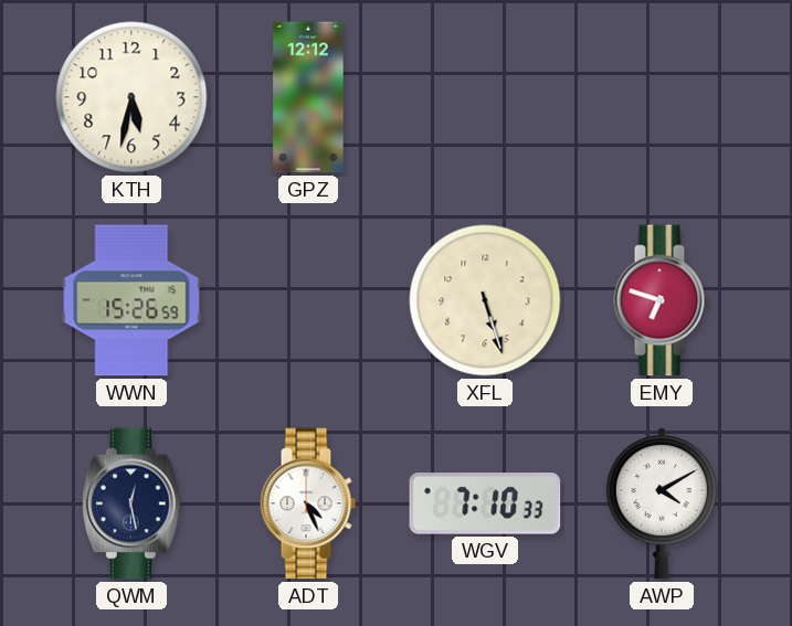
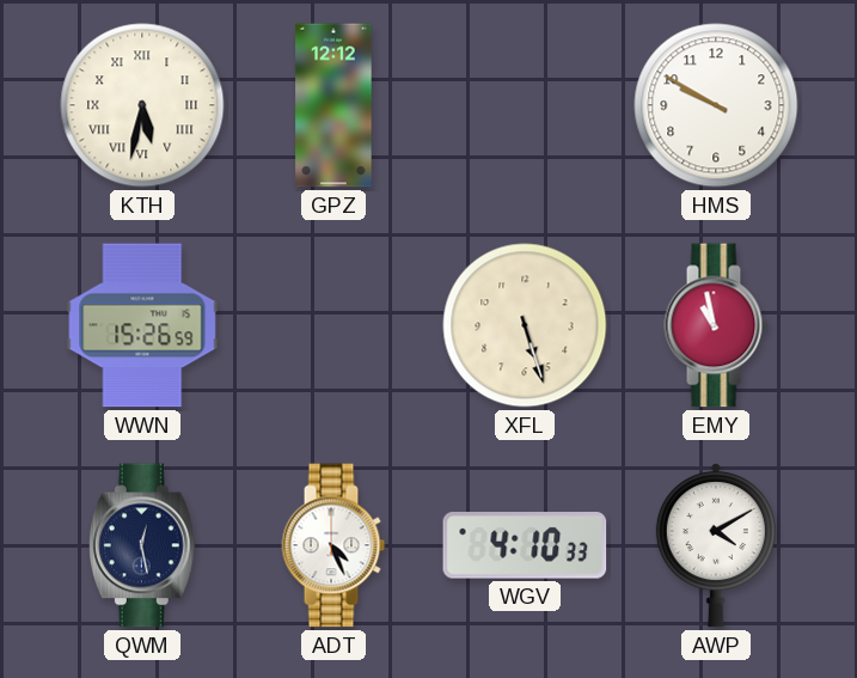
KTH numerals: Arabic -> Roman (142, 105)
HMS: none -> 9:50 (716, 105)
EMY: 6:48 -> 10:58 (716, 325)
WGV: 7:10 -> 4:10 (525, 545)
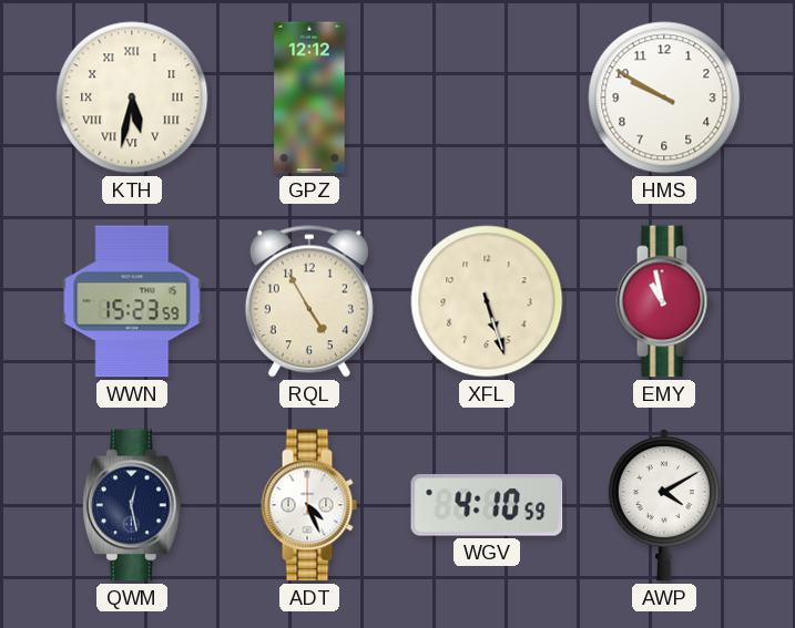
WWN: 15:26 -> 15:23 (132, 301)
RQL: none -> 4:55 (309, 301)
WGV: 4:10:33 -> 4:10:59 (487, 505)
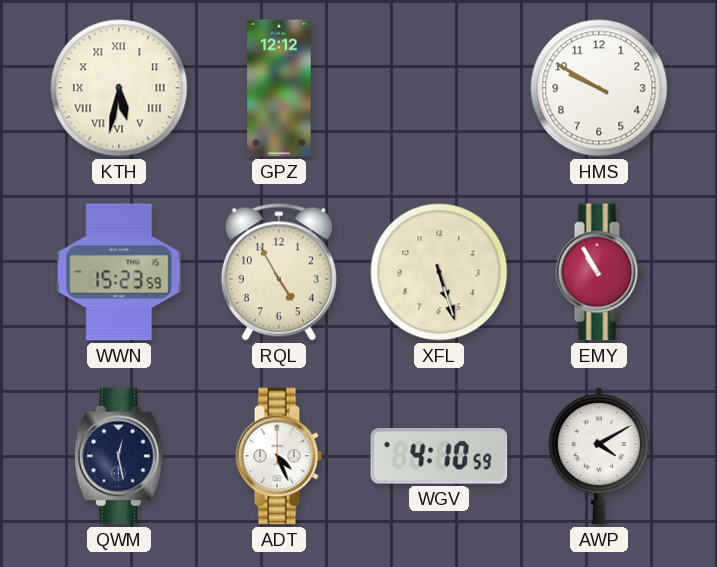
EMY: 10:58 -> 10:55 (599, 272)
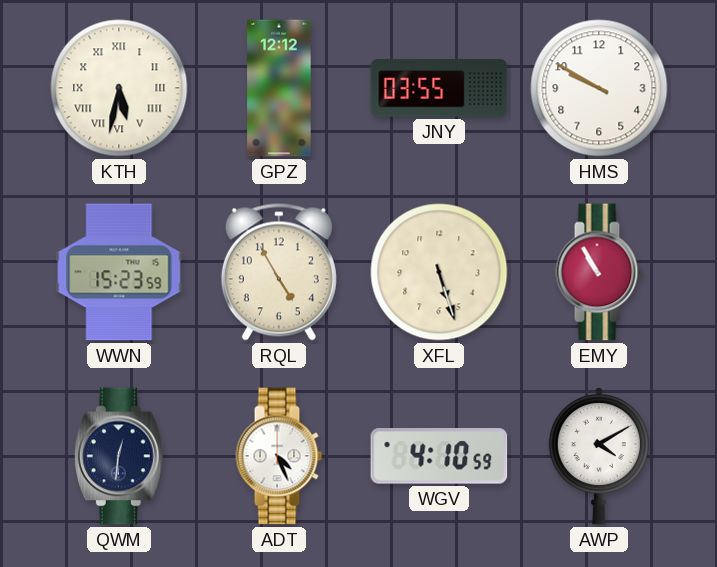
JNY: none -> 03:55 (439, 88)
QWM: 12:28 -> 12:31 (119, 456)
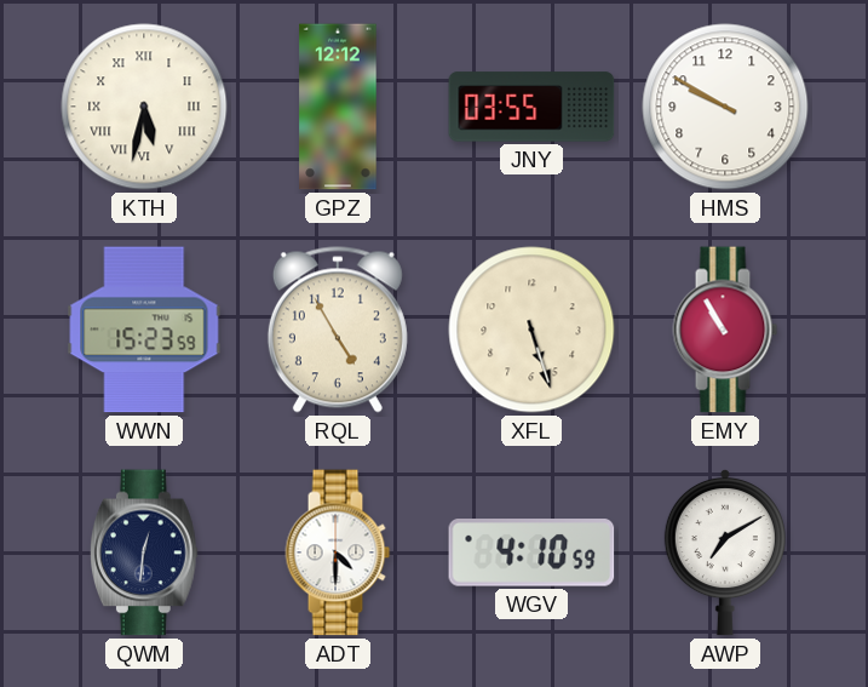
ADT: 4:26 -> 4:30 (338, 553)
AWP: 4:10 -> 7:10 (725, 553)
